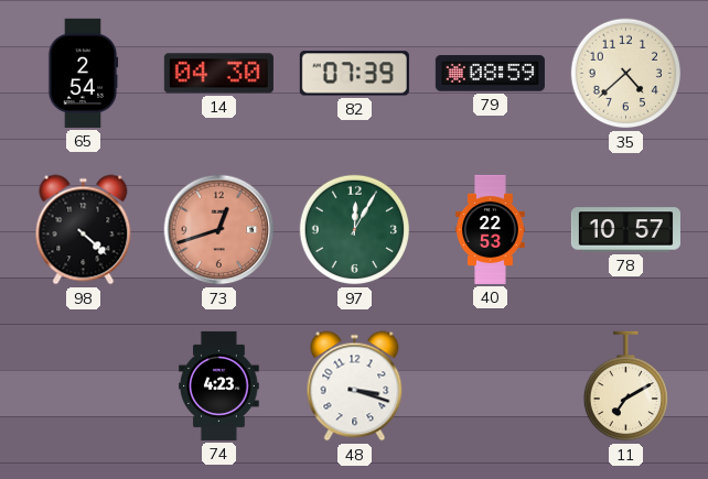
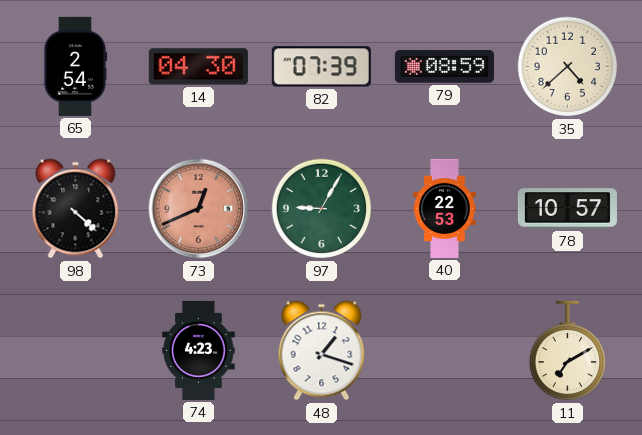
73: 12:42 -> 12:41 (199, 209)
97: 12:05 -> 9:05 (322, 209)
48: 3:18 -> 1:18 (322, 351)
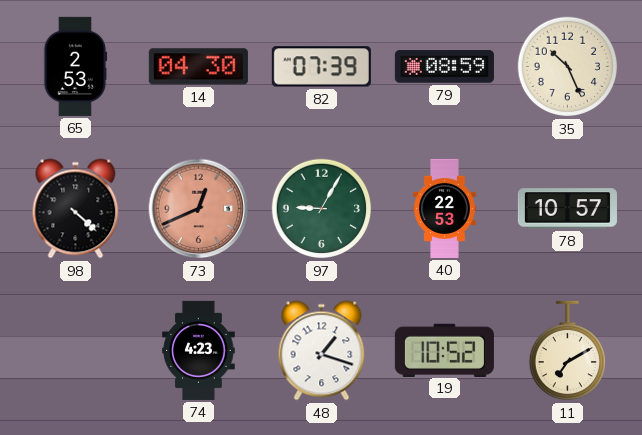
65: 2:54 -> 2:53 (75, 66)
35: 4:38 -> 10:26 (568, 67)
19: none -> 10:52 (444, 350)
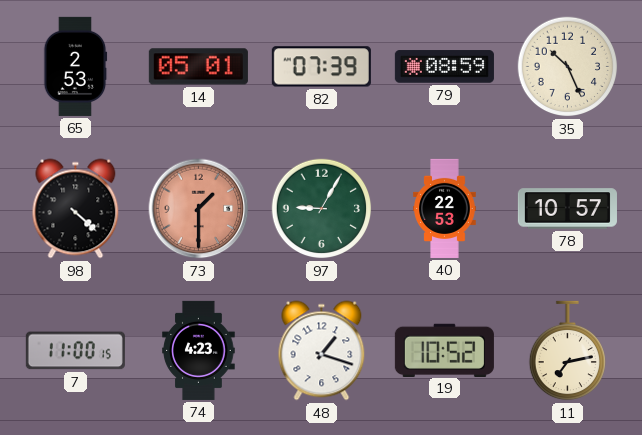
14: 04:30 -> 05:01 (198, 67)
73: 12:41 -> 1:30 (199, 209)
7: none -> 11:00 (75, 351)
11: 7:10 -> 7:13 (567, 351)
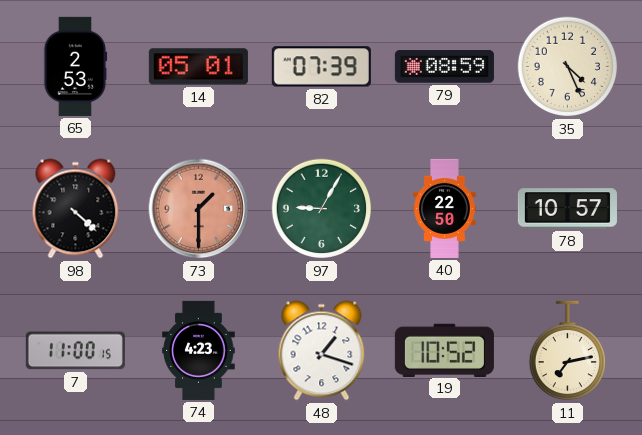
35: 10:26 -> 4:26 (568, 67)
40: 22:53 -> 22:50 (445, 208)
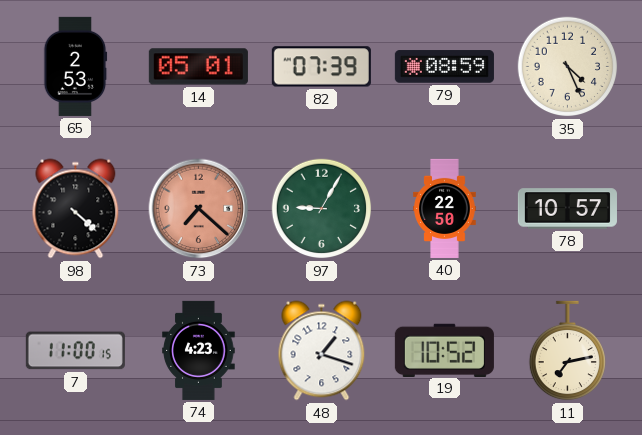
73: 1:30 -> 7:22 (199, 209)
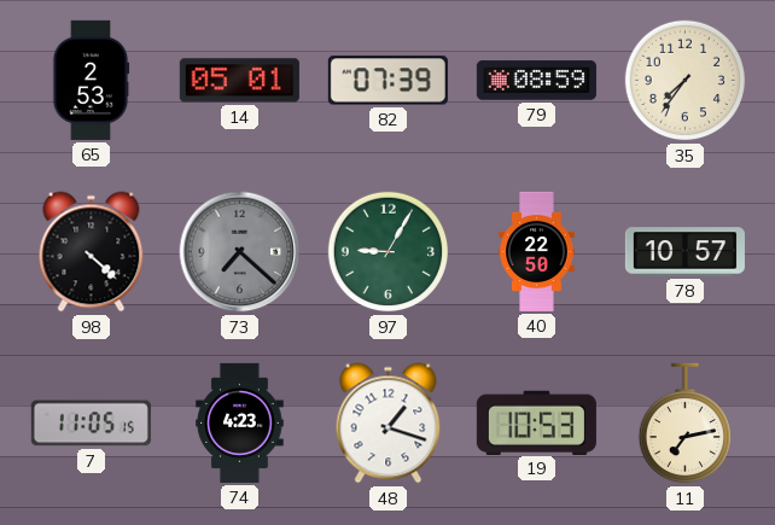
35: 4:26 -> 7:36 (686, 81)
73 dial: salmon -> grey (240, 252)
7: 11:00 -> 11:05 (91, 424)
19: 10:52 -> 10:53 (536, 422)
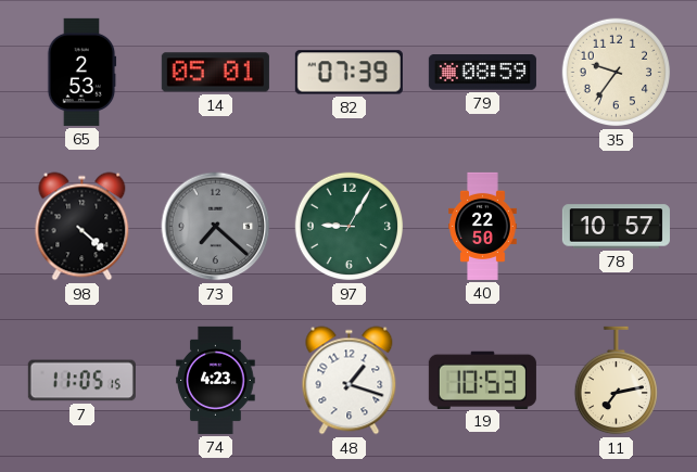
35: 7:36 -> 9:36 (617, 73)
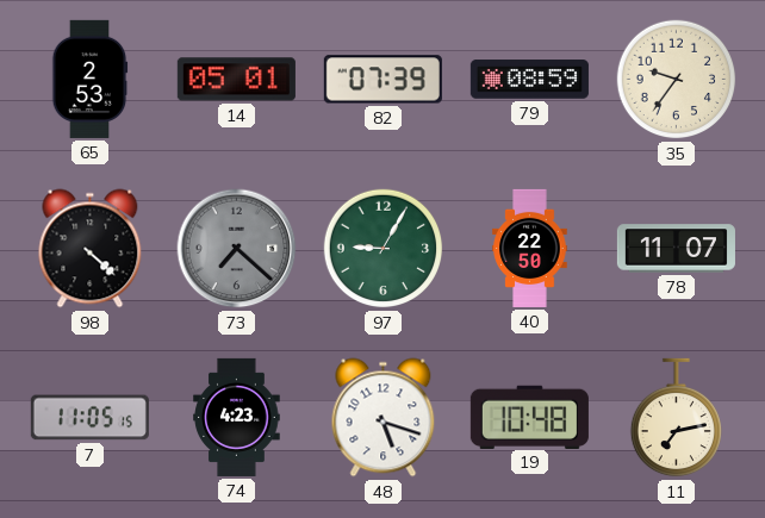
78: 10:57 -> 11:07 (676, 249)
48: 1:18 -> 5:18 (384, 418)
19: 10:53 -> 10:48 (529, 417)
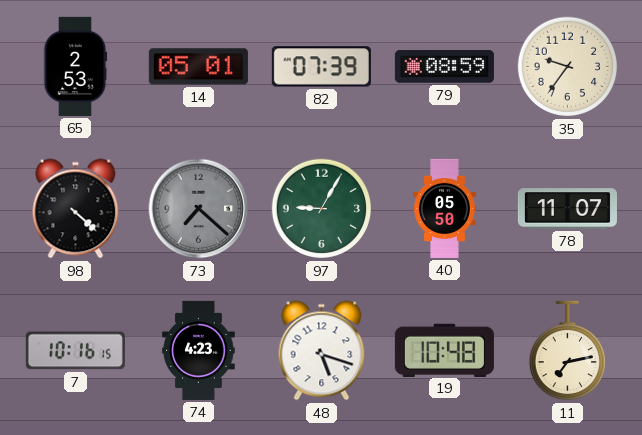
40: 22:50 -> 05:50 (445, 208)
7: 11:05 -> 10:16 (75, 351)
